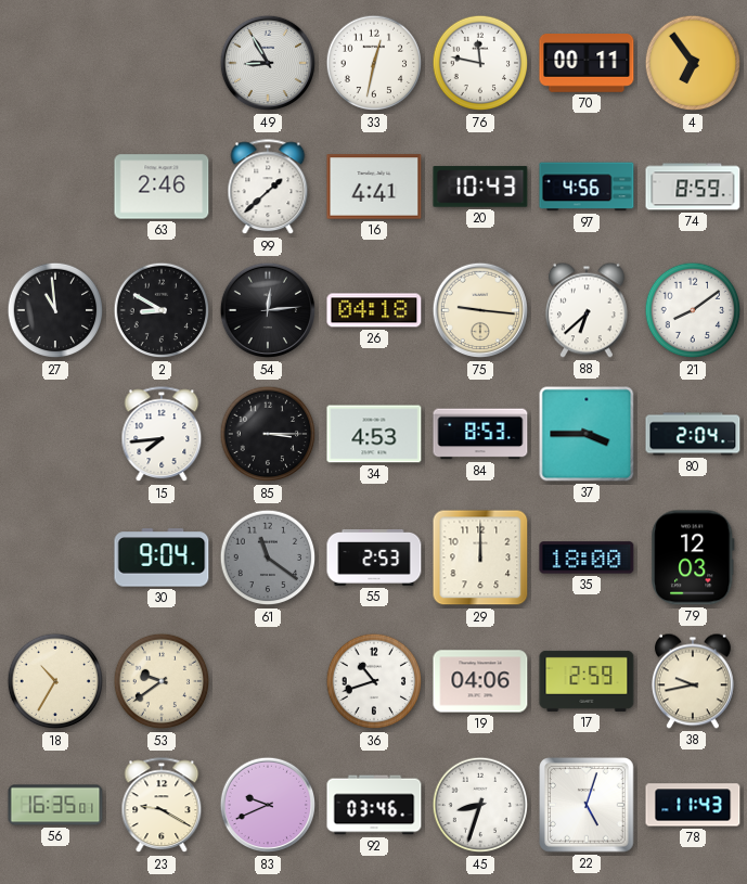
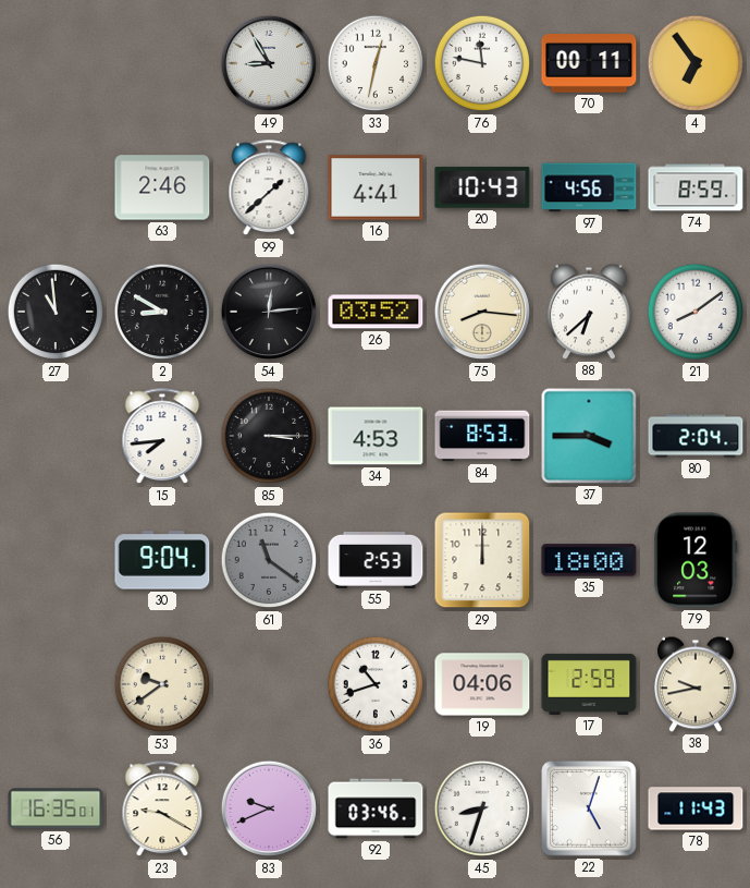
26: 04:18 -> 03:52 (376, 312)
75: 9:16 -> 8:16 (481, 312)
18: 10:35 -> none (55, 681)
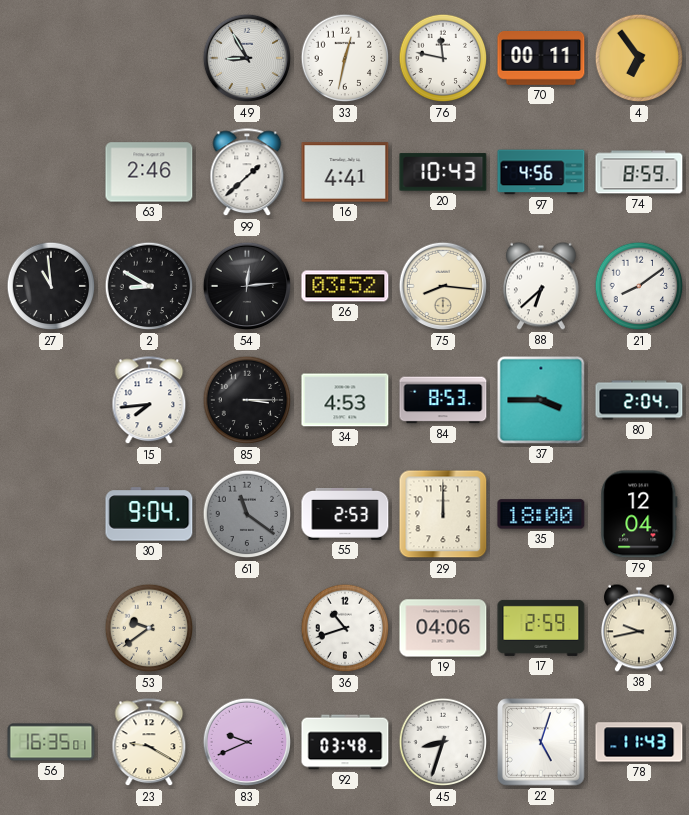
79: 12:03 -> 12:04 (639, 514)
92: 03:46 -> 03:48 (345, 742)
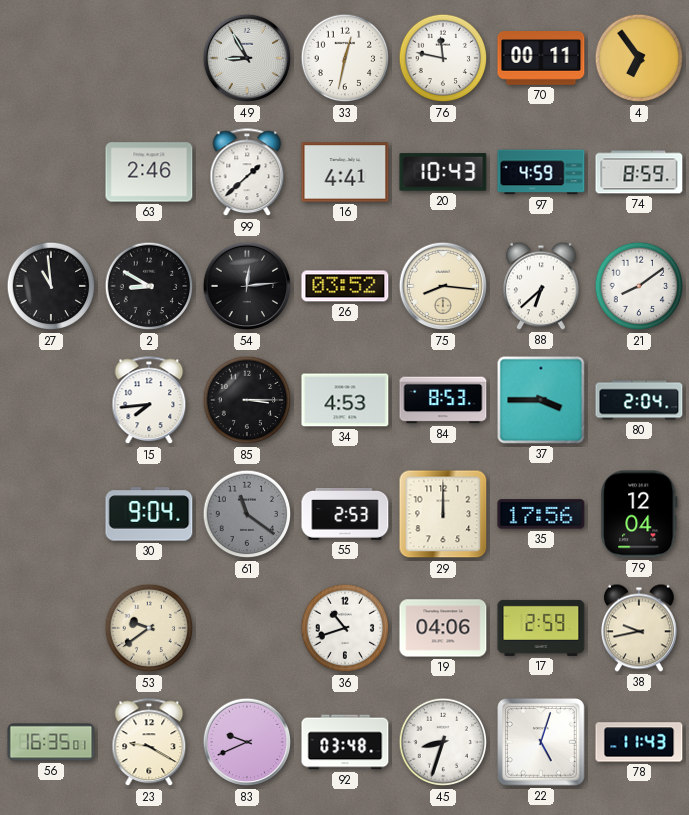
97: 4:56 -> 4:59 (541, 172)
35: 18:00 -> 17:56 (541, 514)
